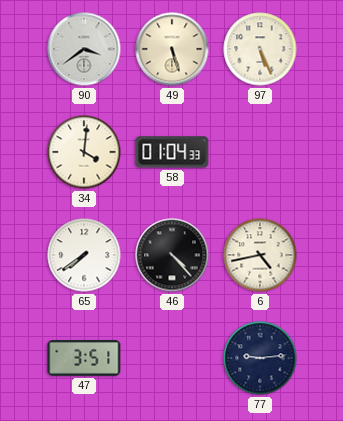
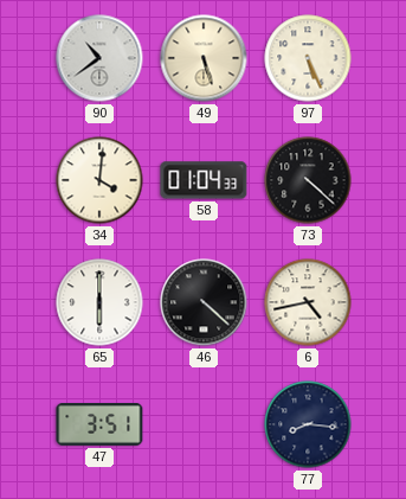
90: 3:39 -> 10:39 (99, 58)
73: none -> 4:22 (308, 180)
65: 7:39 -> 6:00 (99, 302)
46: 4:23 -> 4:22 (204, 302)
77: 9:14 -> 8:16 (308, 424)
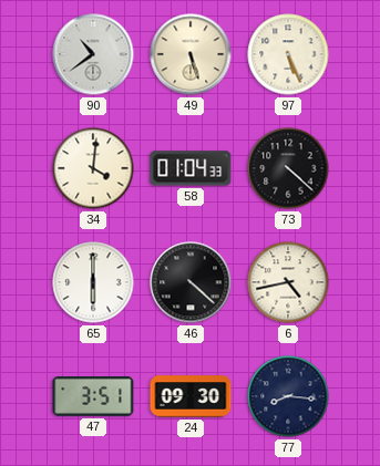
24: none -> 09:30 (191, 396)
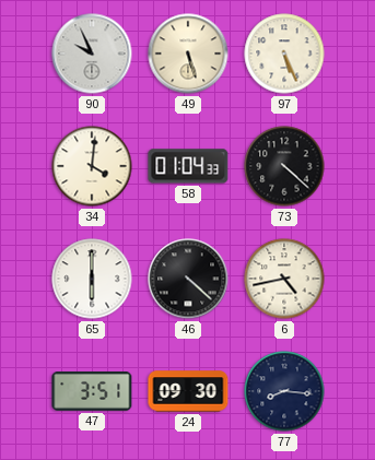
90: 10:39 -> 9:56 (92, 54)
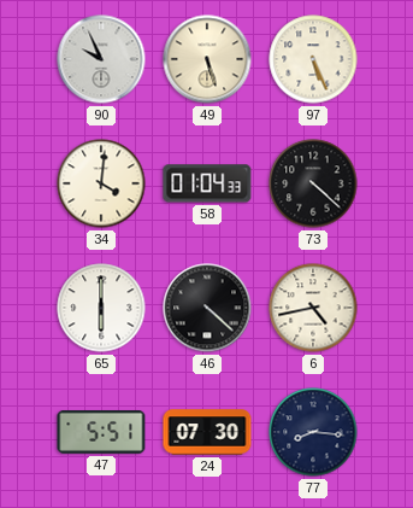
47: 3:51 -> 5:51 (101, 433)
24: 09:30 -> 07:30 (207, 432)
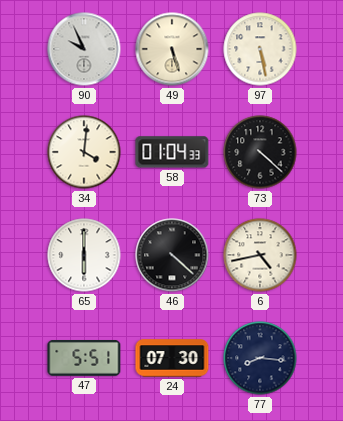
97: 5:26 -> 5:28 (260, 49)
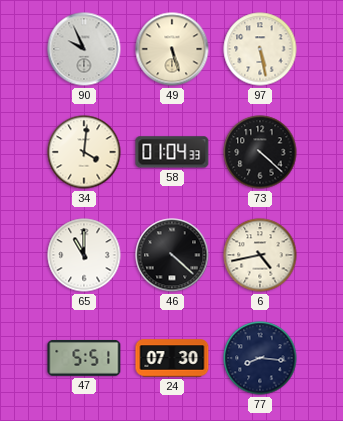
65: 6:00 -> 11:00 (84, 255)
